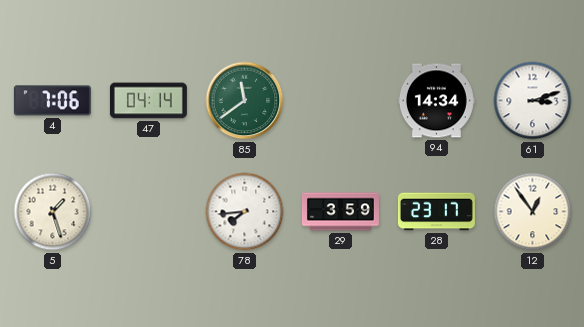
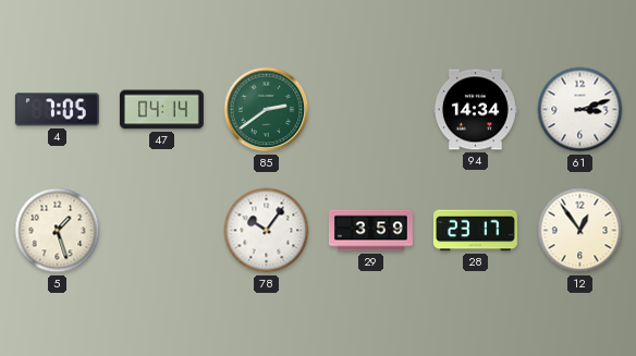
4: 7:06 -> 7:05 (57, 110)
85: 11:39 -> 2:39 (267, 110)
78: 7:44 -> 10:06 (267, 231)
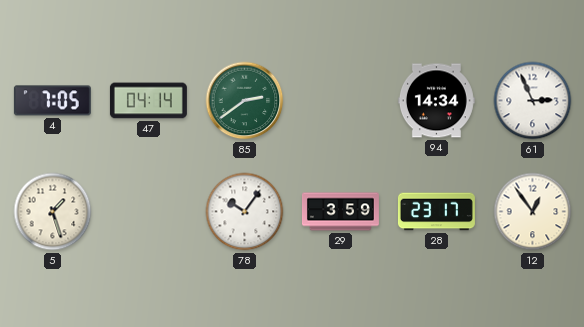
61: 3:12 -> 2:56 (533, 101)
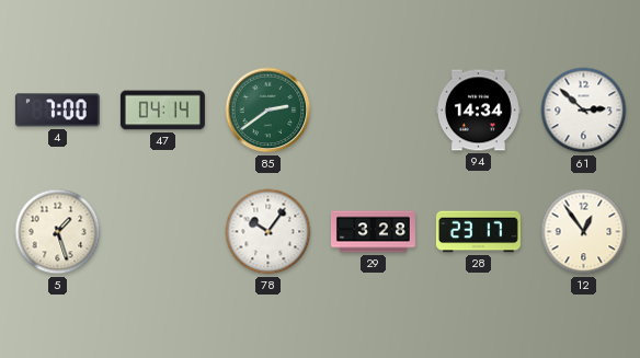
4: 7:05 -> 7:00 (57, 111)
61: 2:56 -> 2:52 (584, 111)
29: 3:59 -> 3:28 (373, 232)
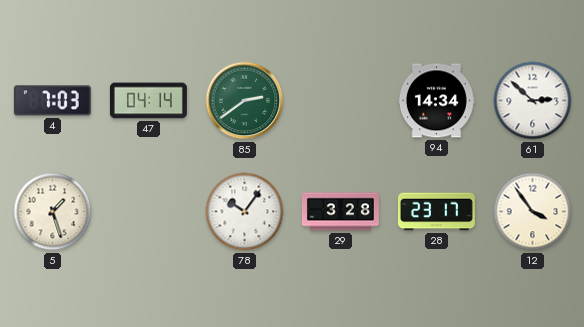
4: 7:00 -> 7:03 (52, 101)
12: 12:54 -> 3:54 (533, 212)
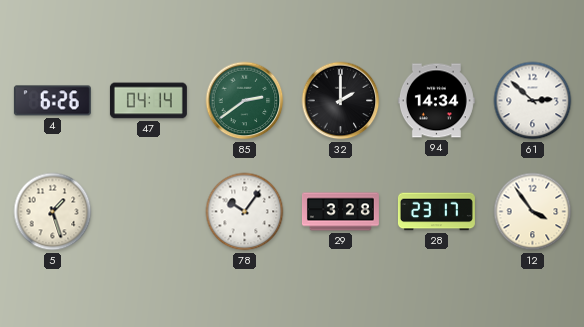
4: 7:03 -> 6:26 (52, 101)
32: none -> 2:00 (341, 101)
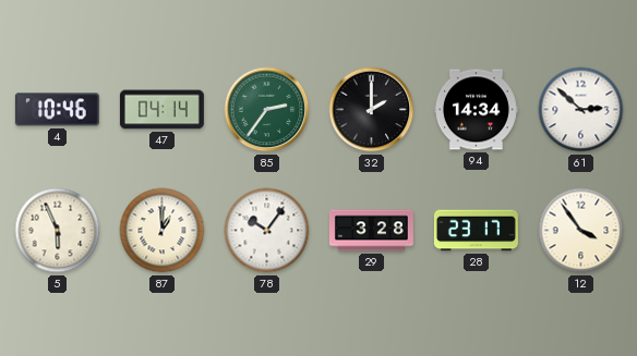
4: 6:26 -> 10:46 (57, 110)
85: 2:39 -> 2:36 (267, 110)
5: 1:27 -> 5:56 (58, 231)
87: none -> 1:00 (163, 231)
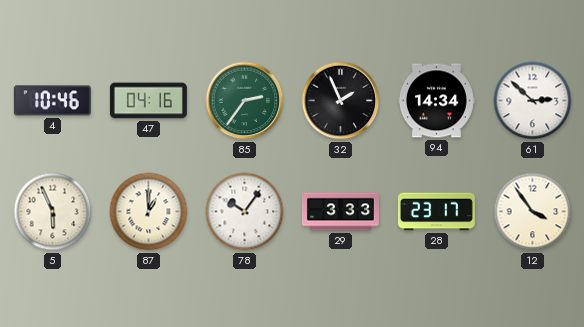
47: 04:14 -> 04:16 (148, 101)
32: 2:00 -> 1:56 (341, 101)
29: 3:28 -> 3:33 (340, 212)
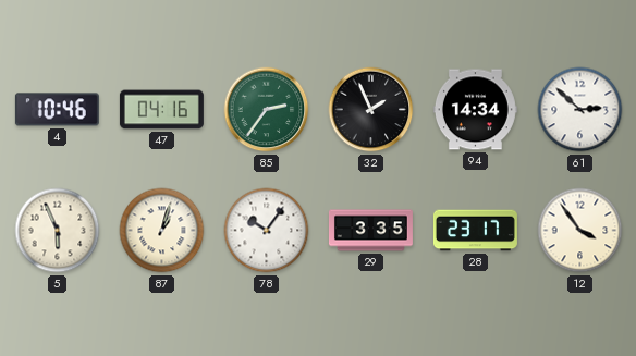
87: 1:00 -> 1:03 (162, 231)
29: 3:33 -> 3:35 (370, 231)
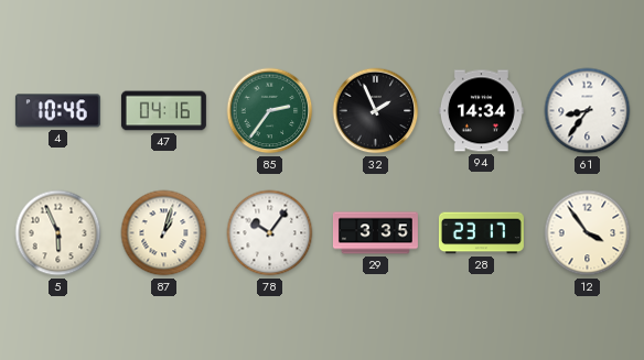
61: 2:52 -> 8:36 (588, 111)
